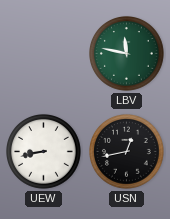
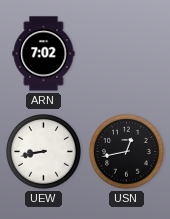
ARN: none -> 7:02 (44, 54)
LBV: 11:47 -> none (127, 54)
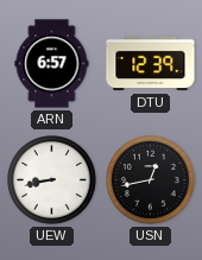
ARN: 7:02 -> 6:57 (52, 64)
DTU: none -> 12:39 (151, 64)
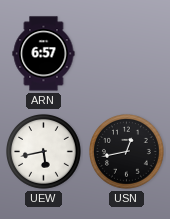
DTU: 12:39 -> none (151, 64)
UEW: 8:43 -> 5:43 (44, 152)
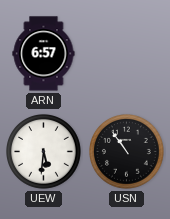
UEW: 5:43 -> 5:31 (44, 152)
USN: 12:43 -> 10:54 (127, 152)
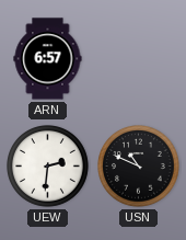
UEW: 5:31 -> 2:31 (48, 167)
USN: 10:54 -> 10:49 (139, 167)
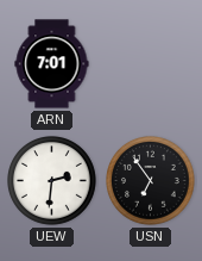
ARN: 6:57 -> 7:01 (52, 64)
USN: 10:49 -> 6:54 (151, 181)
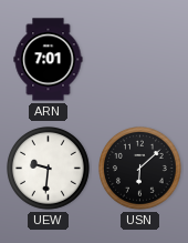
UEW: 2:31 -> 9:31 (49, 169)
USN: 6:54 -> 6:08 (140, 169)
